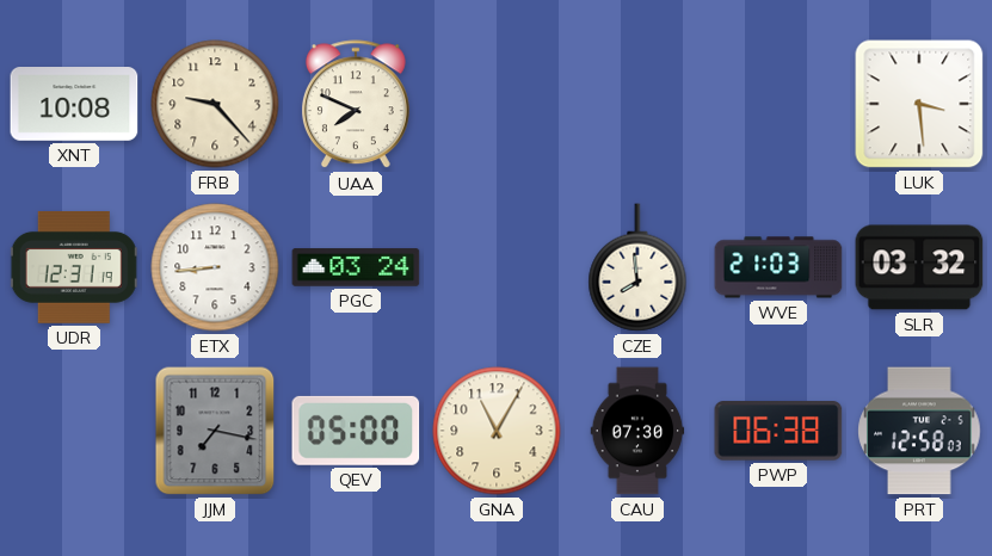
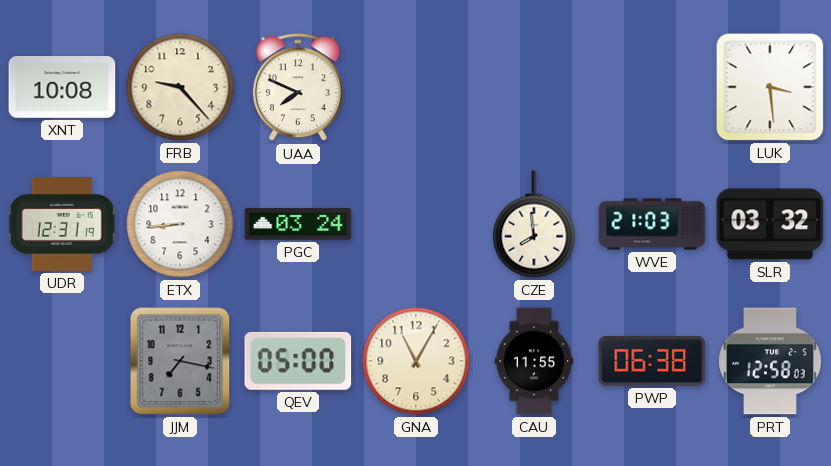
CAU: 07:30 -> 11:55 (534, 361)
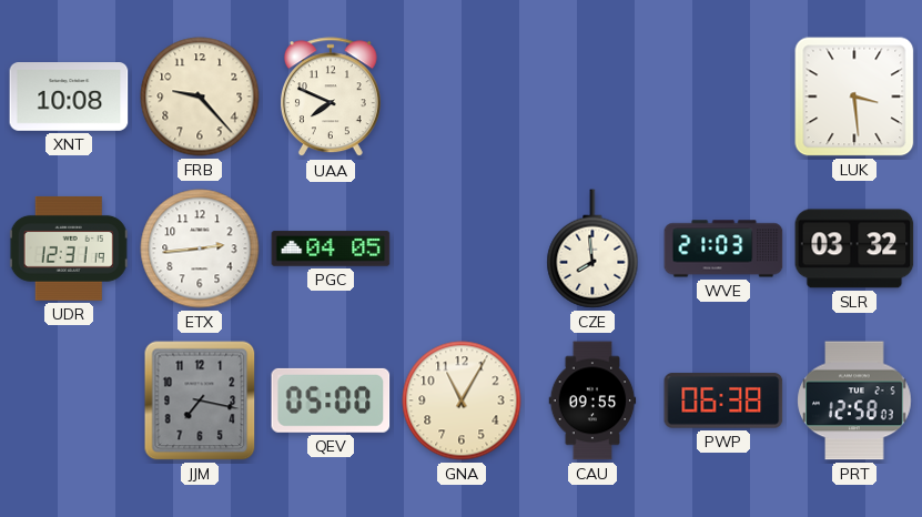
ETX: 8:44 -> 2:44 (200, 249)
PGC: 03:24 -> 04:05 (331, 249)
CAU: 11:55 -> 09:55 (592, 401)
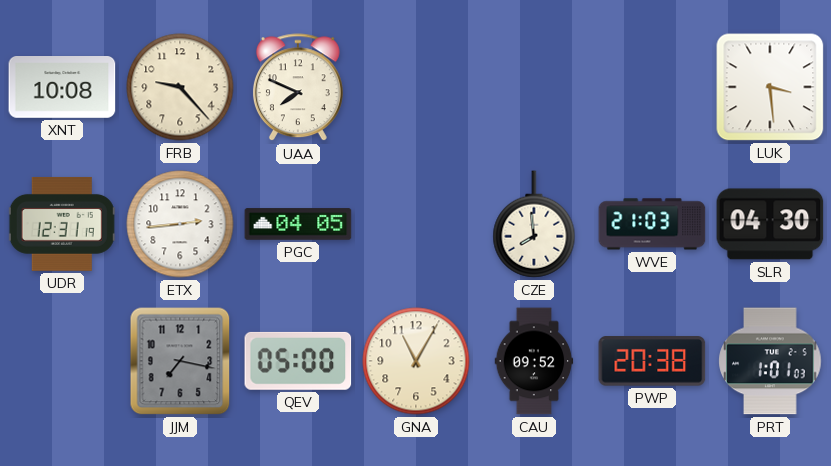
SLR: 03:32 -> 04:30 (770, 224)
CAU: 09:55 -> 09:52 (534, 361)
PWP: 06:38 -> 20:38 (652, 361)
PRT: 12:58 -> 1:01 (770, 361)
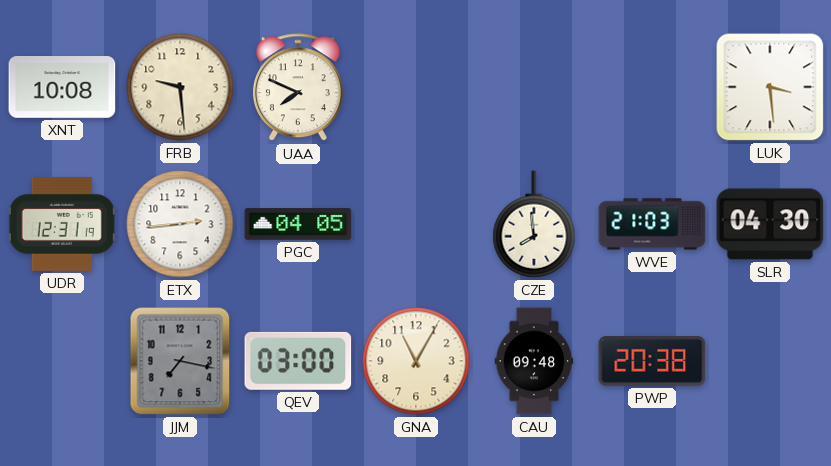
FRB: 9:23 -> 9:29 (180, 87)
QEV: 05:00 -> 03:00 (298, 361)
CAU: 09:52 -> 09:48 (534, 361)
PRT: 1:01 -> none (770, 361)
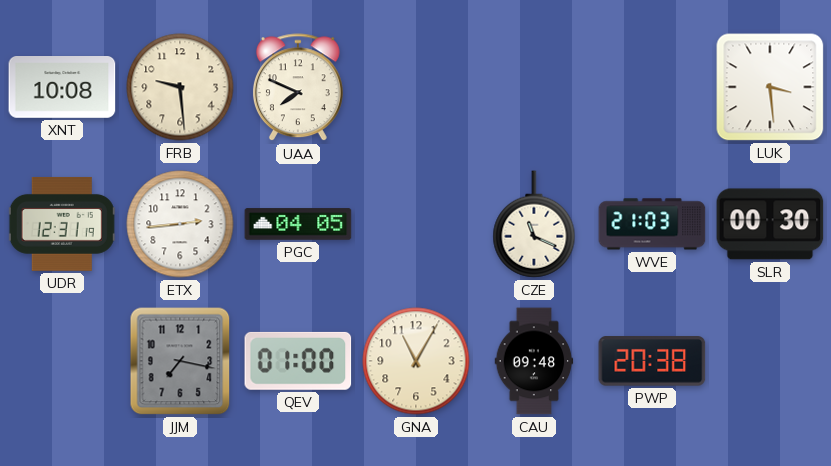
CZE: 7:59 -> 11:19 (534, 224)
SLR: 04:30 -> 00:30 (770, 224)
QEV: 03:00 -> 01:00 (298, 361)
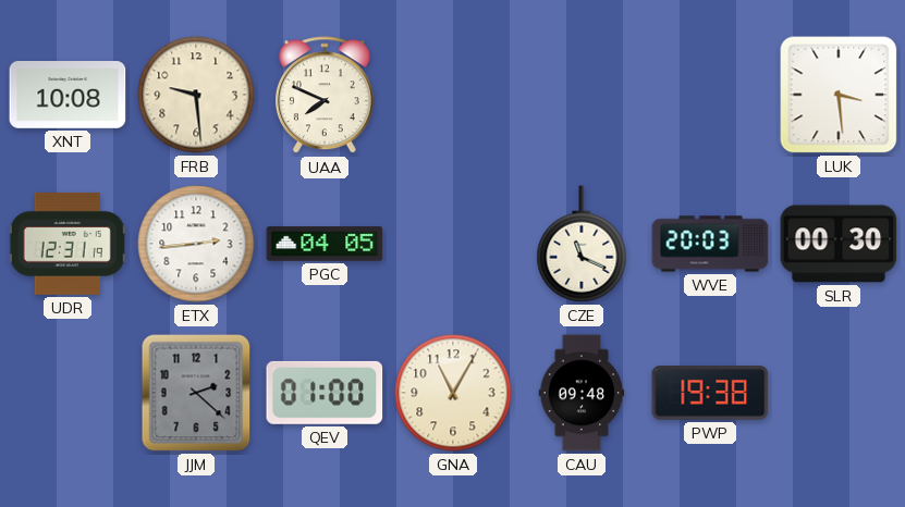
WVE: 21:03 -> 20:03 (710, 244)
JJM: 7:17 -> 2:22 (196, 393)
PWP: 20:38 -> 19:38 (710, 393)
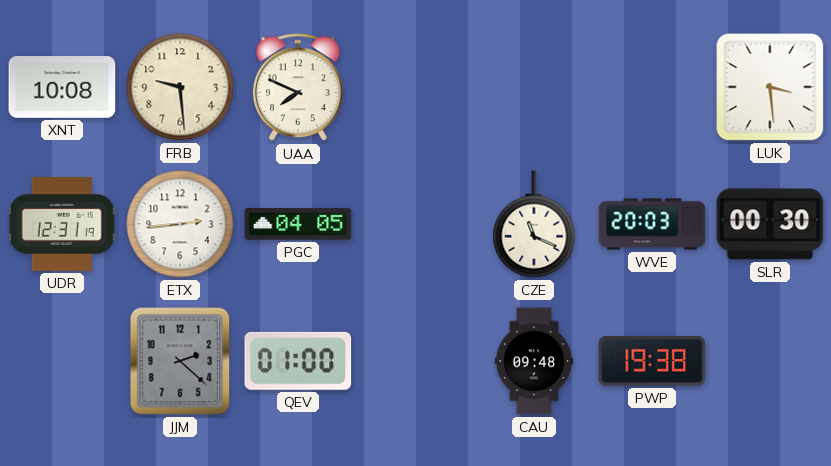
GNA: 11:05 -> none (453, 393)
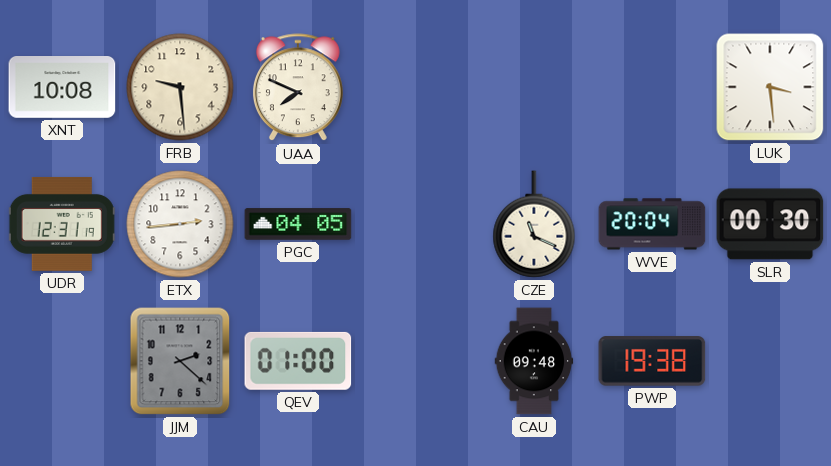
WVE: 20:03 -> 20:04 (652, 224)
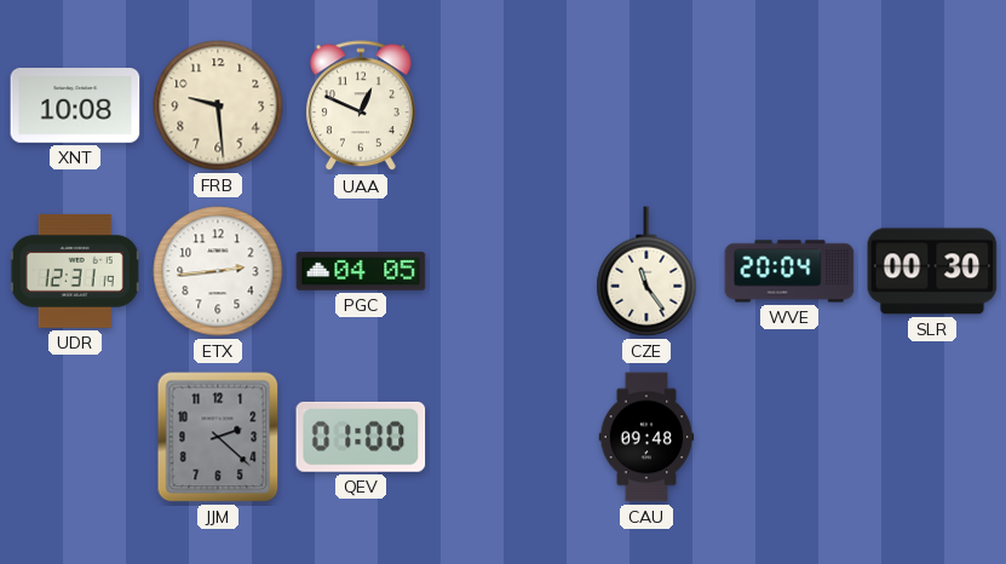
UAA: 7:49 -> 12:49 (361, 107)
LUK: 3:29 -> none (770, 87)
CZE: 11:19 -> 11:24 (646, 271)
PWP: 19:38 -> none (652, 361)
